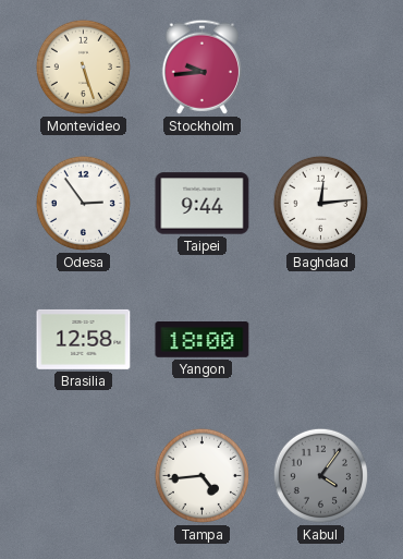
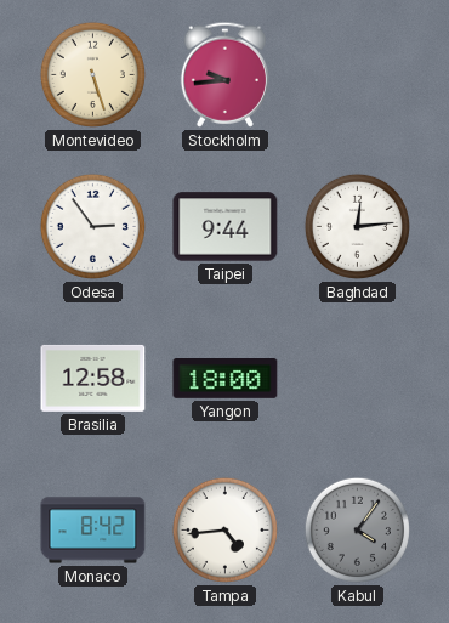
Monaco: none -> 8:42 (93, 531)
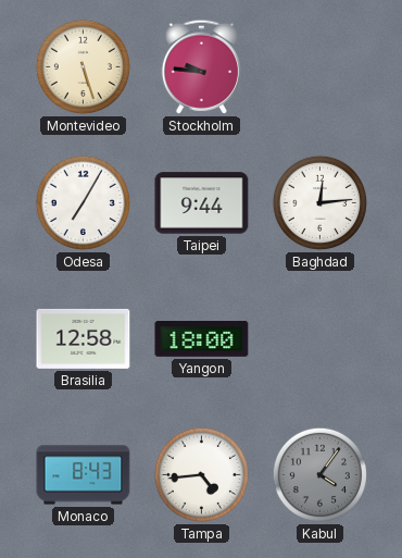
Stockholm: 9:44 -> 9:46 (201, 66)
Odesa: 2:54 -> 7:05 (83, 202)
Monaco: 8:42 -> 8:43 (84, 475)
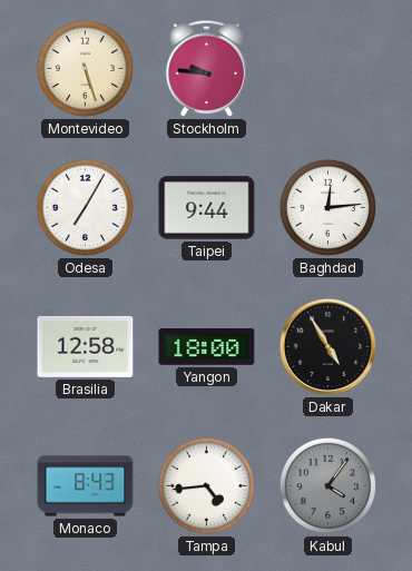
Dakar: none -> 4:55 (327, 346)
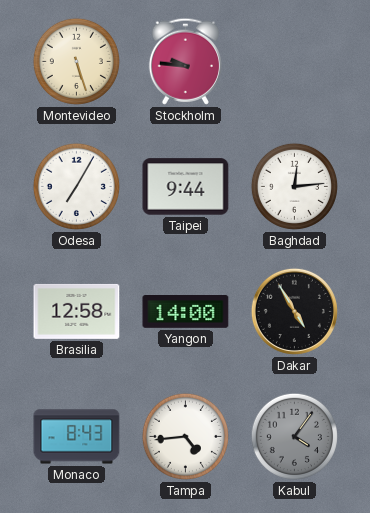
Yangon: 18:00 -> 14:00 (186, 312)
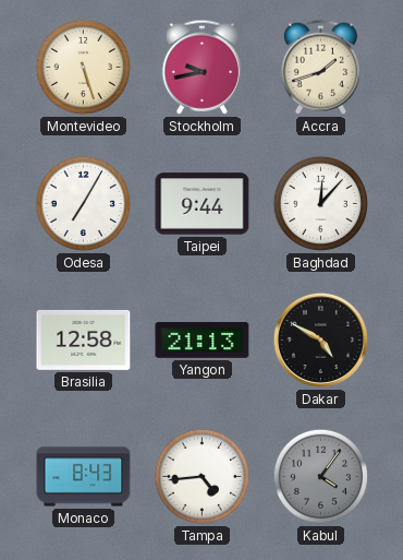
Stockholm: 9:46 -> 9:43 (201, 67)
Accra: none -> 1:42 (320, 67)
Baghdad: 12:14 -> 12:07 (320, 203)
Yangon: 14:00 -> 21:13 (203, 341)
Dakar: 4:55 -> 4:50 (320, 339)
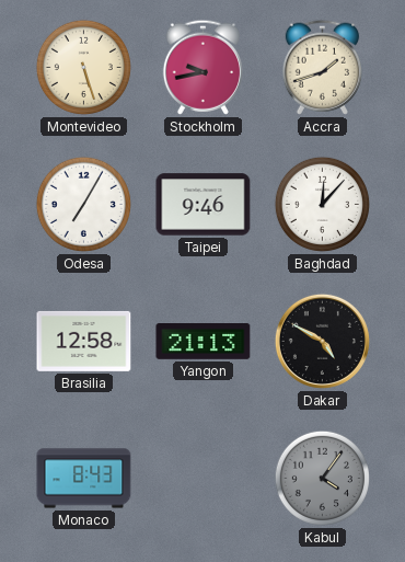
Taipei: 9:44 -> 9:46 (204, 205)
Tampa: 4:44 -> none (201, 476)
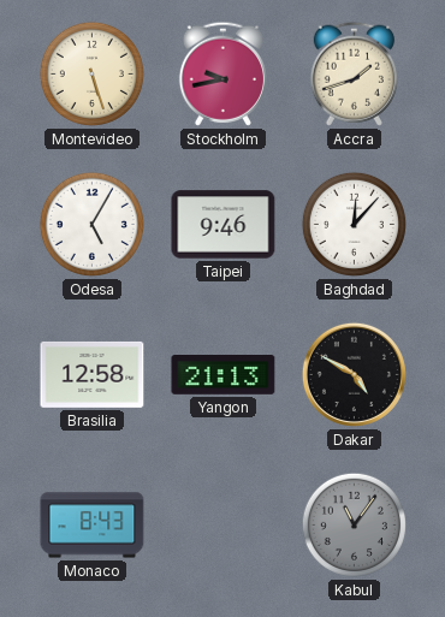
Odesa: 7:05 -> 5:05 (91, 224)
Kabul: 4:06 -> 11:06 (354, 524)
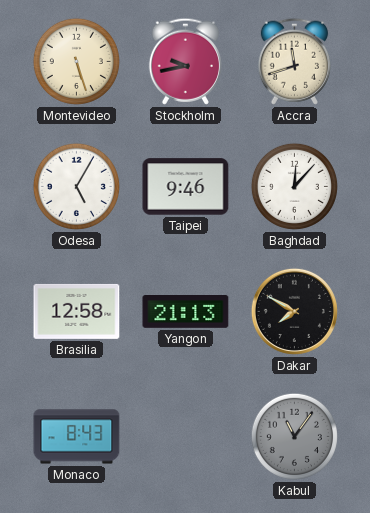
Accra: 1:42 -> 11:42 (294, 61)
Dakar: 4:50 -> 7:50 (294, 311)
